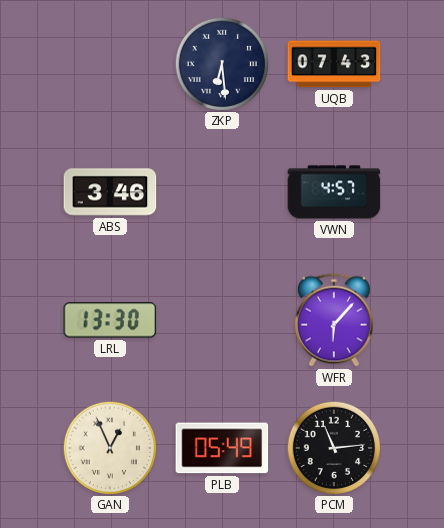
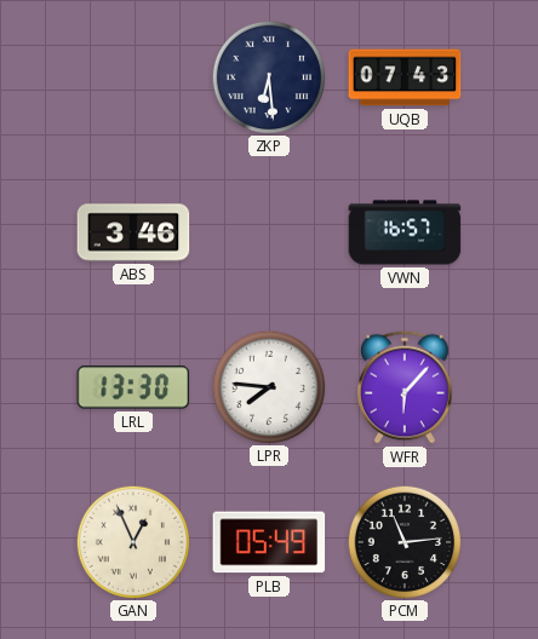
VWN: 4:57 -> 16:57 (405, 232)
LPR: none -> 7:46 (268, 386)
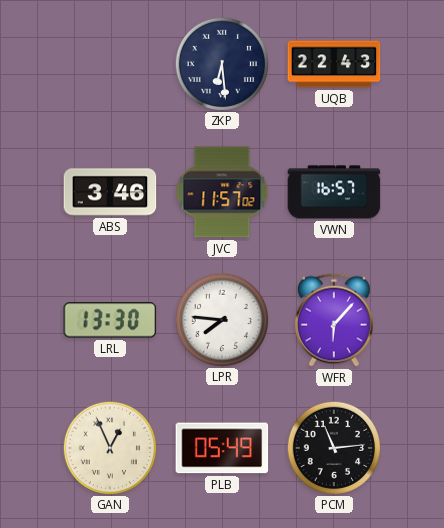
UQB: 07:43 -> 22:43 (334, 64)
JVC: none -> 11:57 (222, 192)
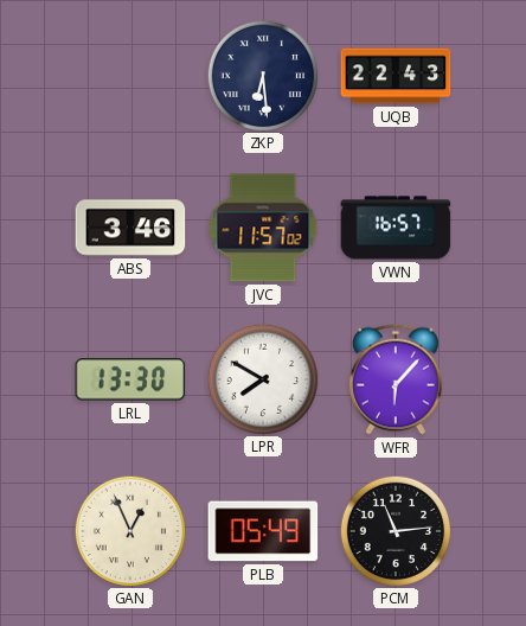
LPR: 7:46 -> 7:50 (262, 378)
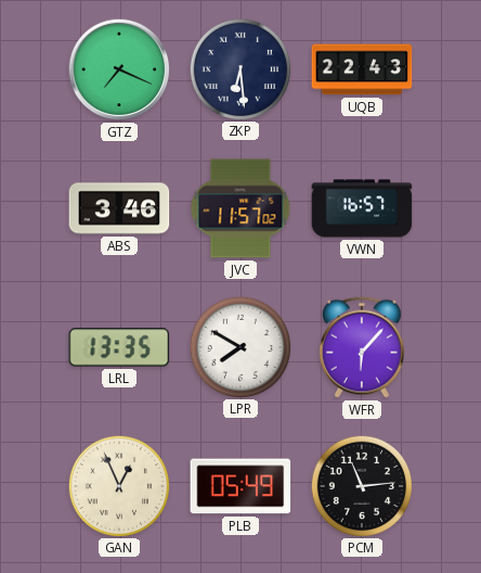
GTZ: none -> 7:19 (119, 69)
LRL: 13:30 -> 13:35 (119, 347)
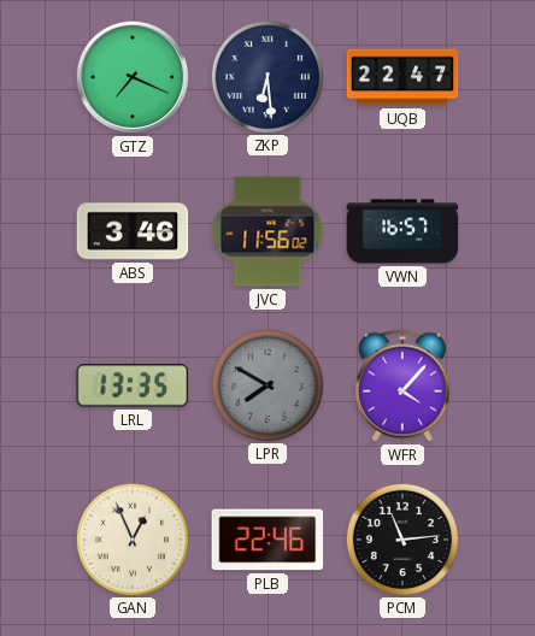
UQB: 22:43 -> 22:47 (402, 77)
JVC: 11:57 -> 11:56 (267, 231)
LPR dial: white -> grey (266, 384)
WFR: 6:07 -> 4:07 (402, 385)
PLB: 05:49 -> 22:46 (267, 540)
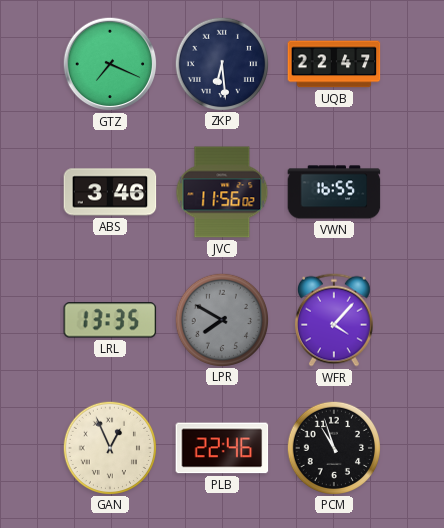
VWN: 16:57 -> 16:55 (334, 192)
PCM: 11:14 -> 10:57 (333, 447)
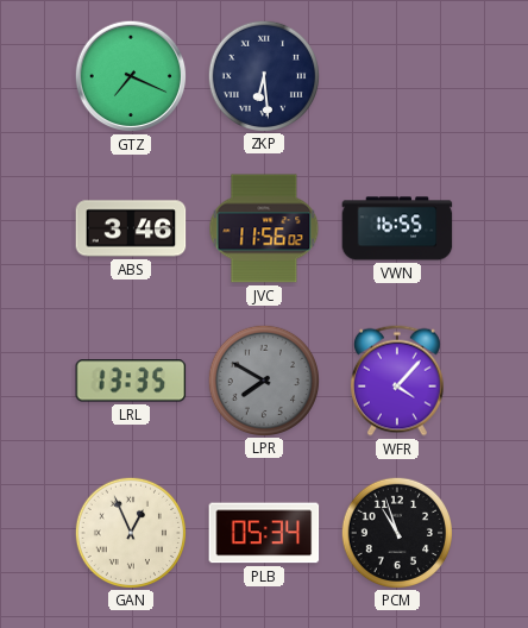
UQB: 22:47 -> none (334, 64)
PLB: 22:46 -> 05:34 (264, 533)
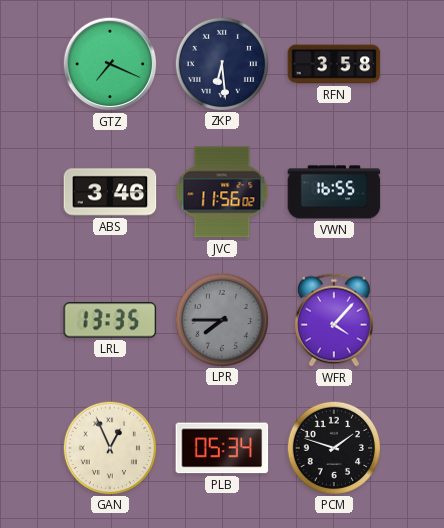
RFN: none -> 3:58 (334, 64)
LPR: 7:50 -> 7:45 (221, 319)
PCM: 10:57 -> 1:48 (333, 447)
